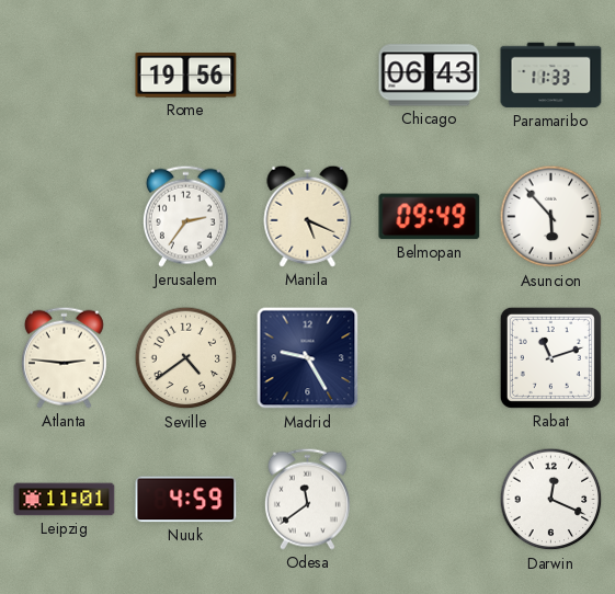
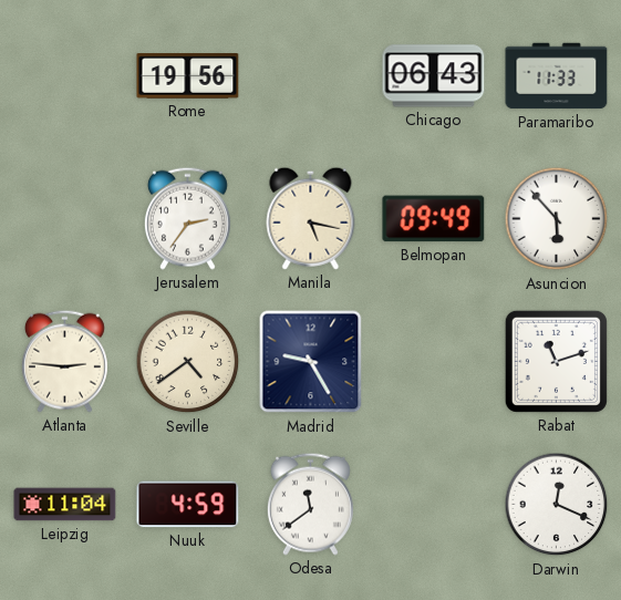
Manila: 5:19 -> 5:17 (311, 218)
Leipzig: 11:01 -> 11:04 (65, 505)
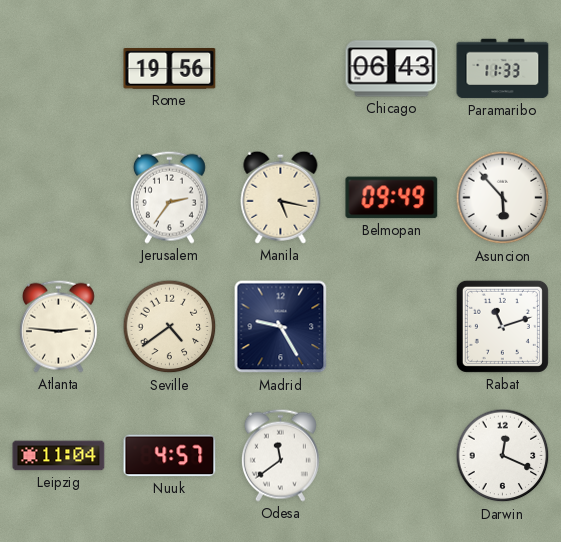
Nuuk: 4:59 -> 4:57 (170, 456)
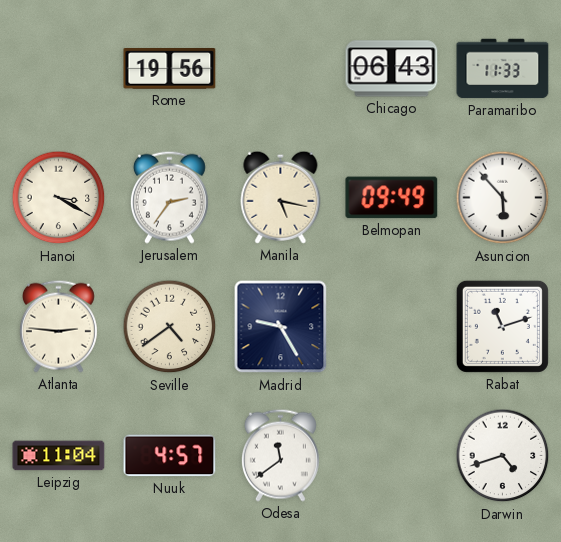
Hanoi: none -> 3:20 (59, 198)
Darwin: 12:19 -> 4:42 (503, 456)
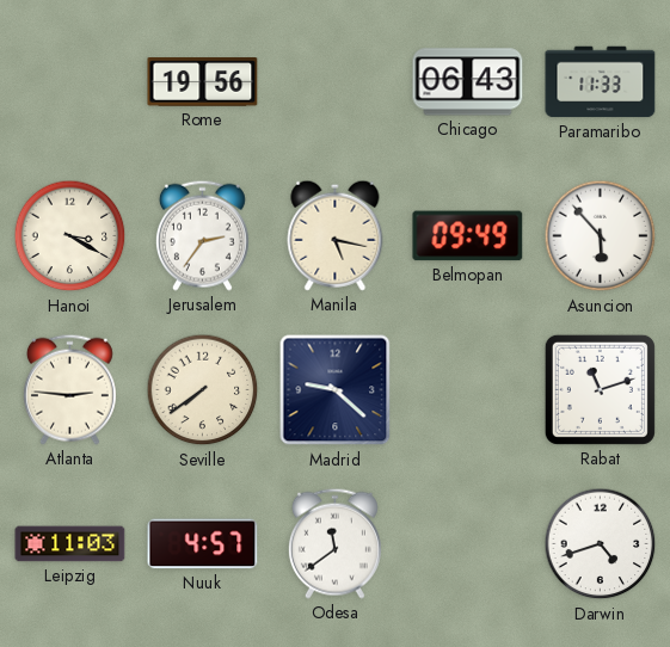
Seville: 4:39 -> 7:39 (203, 390)
Madrid: 9:25 -> 9:22 (336, 390)
Leipzig: 11:04 -> 11:03 (70, 544)
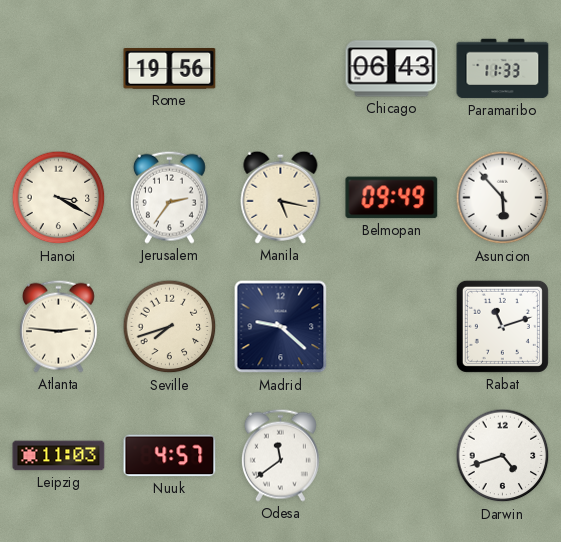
Seville: 7:39 -> 7:42 (170, 327)
